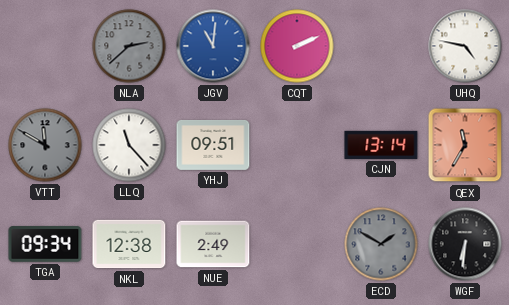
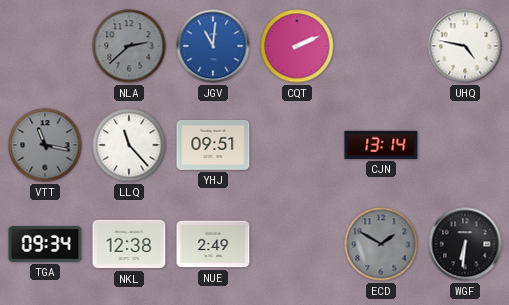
VTT: 11:50 -> 11:17 (45, 145)
QEX: 11:35 -> none (465, 145)
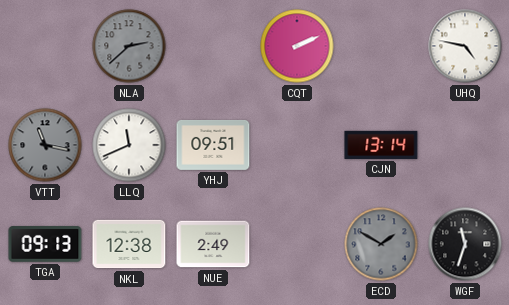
JGV: 11:01 -> none (213, 46)
LLQ: 11:23 -> 11:41 (129, 145)
TGA: 09:34 -> 09:13 (45, 244)
WGF: 6:31 -> 11:33 (465, 244)
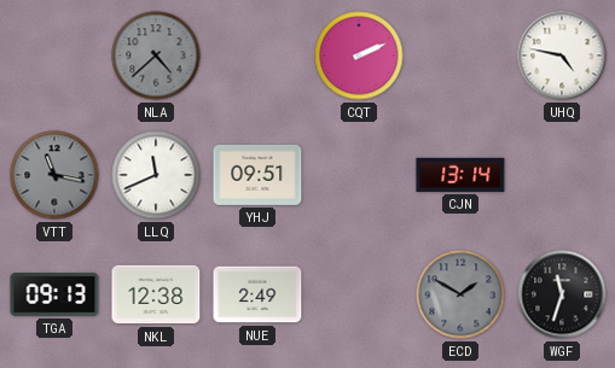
NLA: 2:38 -> 4:38 (156, 56)
